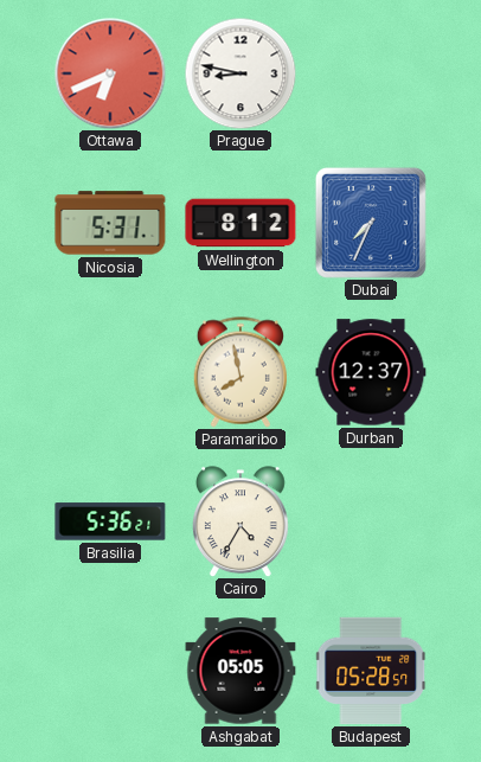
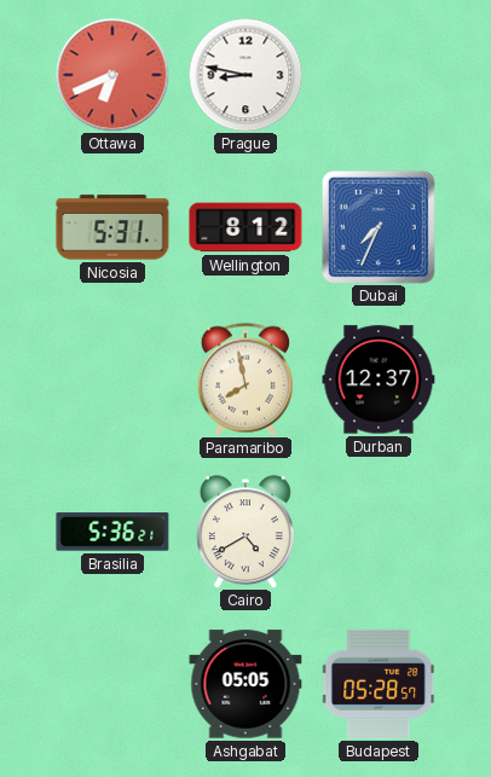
Cairo: 4:35 -> 4:40 (247, 532)
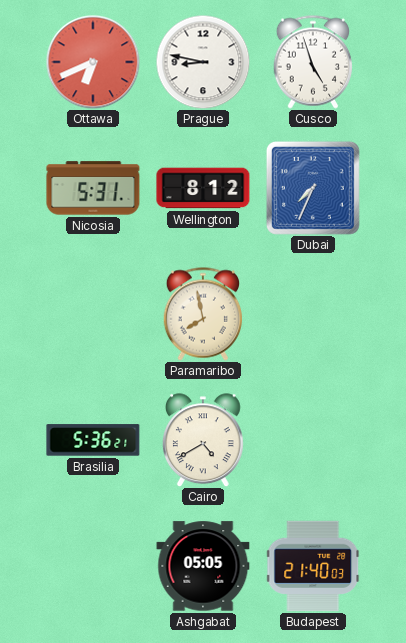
Cusco: none -> 4:57 (312, 62)
Durban: 12:37 -> none (379, 379)
Budapest: 05:28 -> 21:40 (313, 566)
